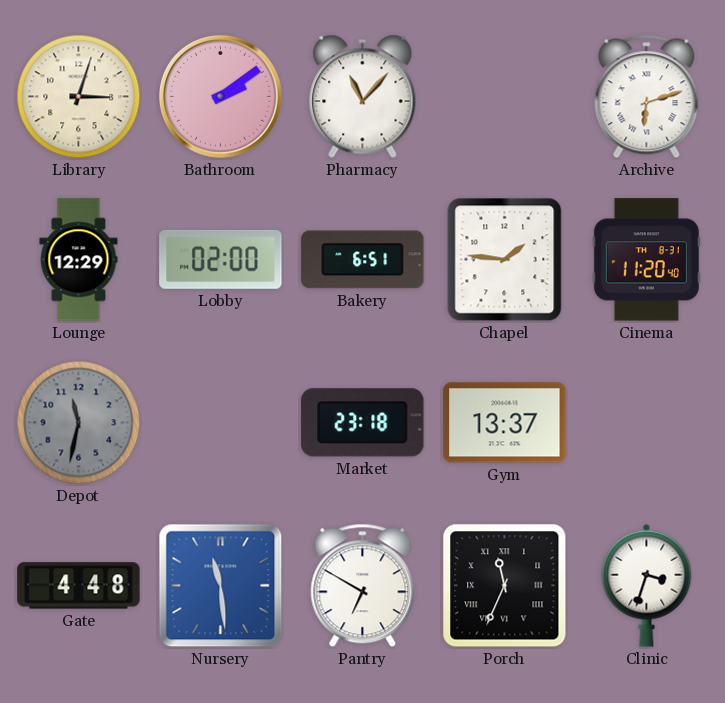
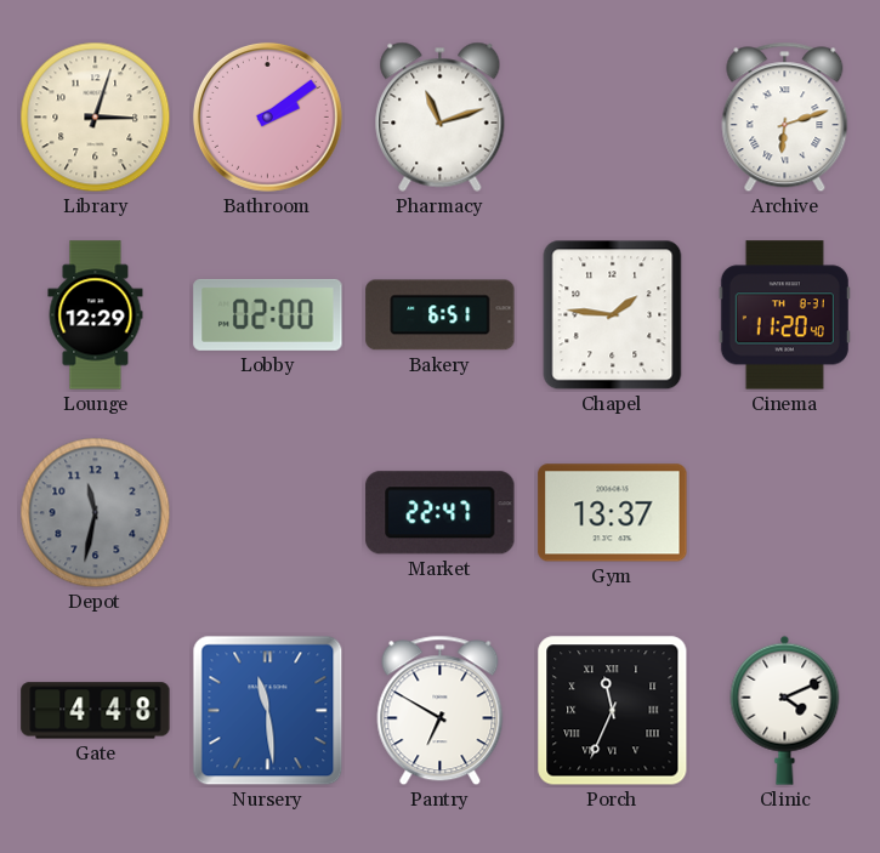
Pharmacy: 11:07 -> 11:12 (441, 116)
Market: 23:18 -> 22:47 (441, 513)
Clinic: 3:33 -> 4:11 (785, 710)
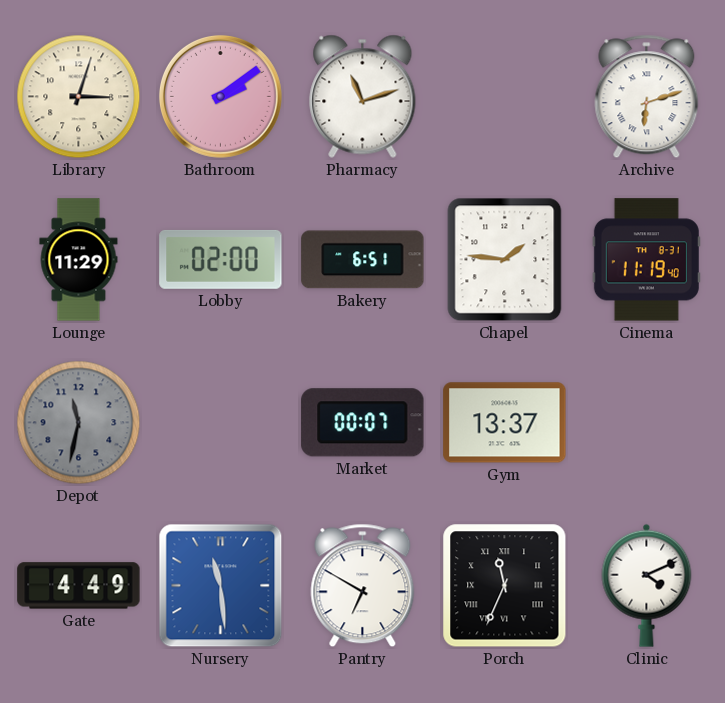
Lounge: 12:29 -> 11:29 (79, 260)
Cinema: 11:20 -> 11:19 (646, 260)
Market: 22:47 -> 00:07 (363, 423)
Gate: 4:48 -> 4:49 (79, 586)
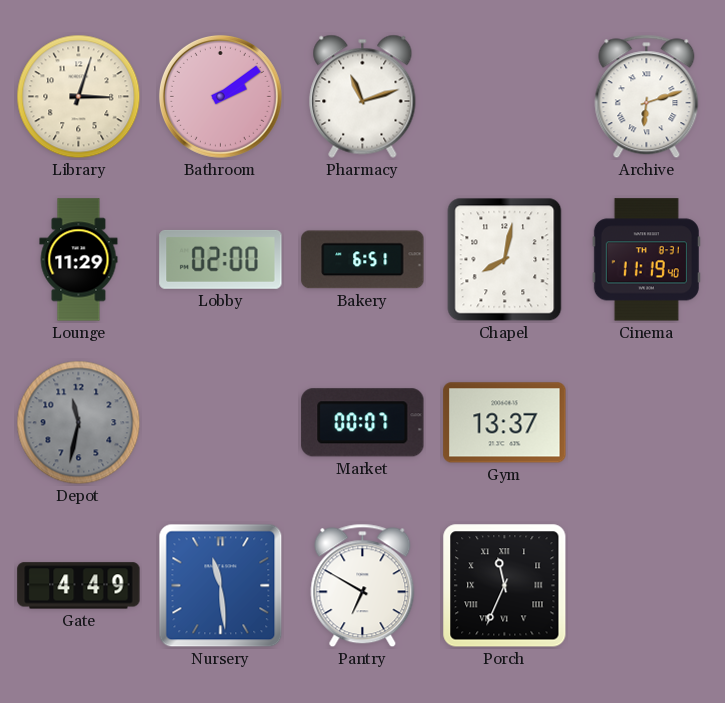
Chapel: 1:46 -> 8:02 (505, 260)
Clinic: 4:11 -> none (647, 585)
